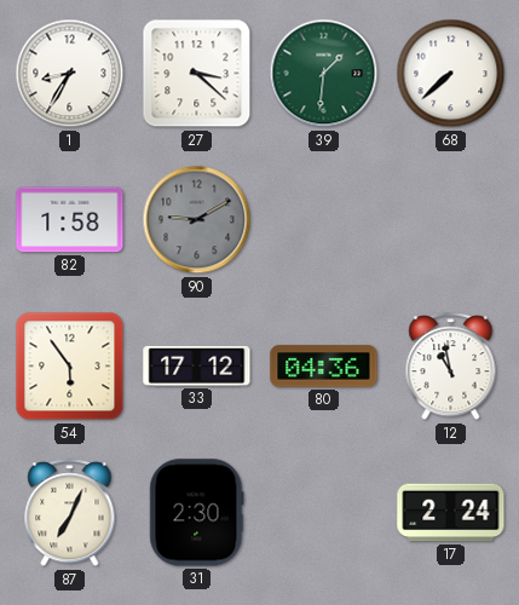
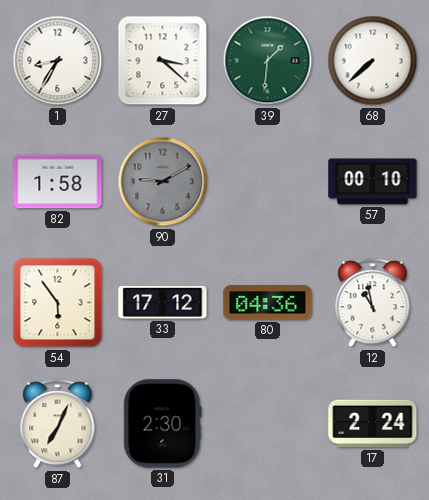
57: none -> 00:10 (373, 182)
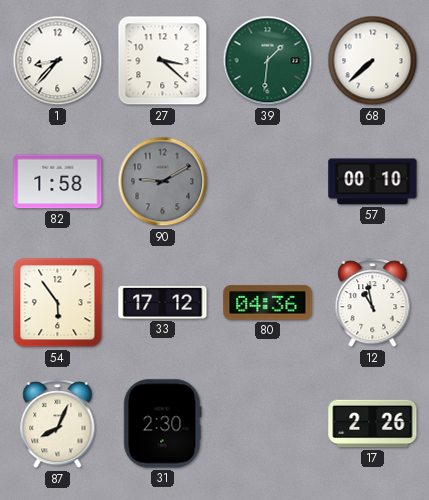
1: 8:35 -> 8:37 (58, 61)
87: 7:04 -> 8:04 (58, 424)
17: 2:24 -> 2:26 (373, 424)
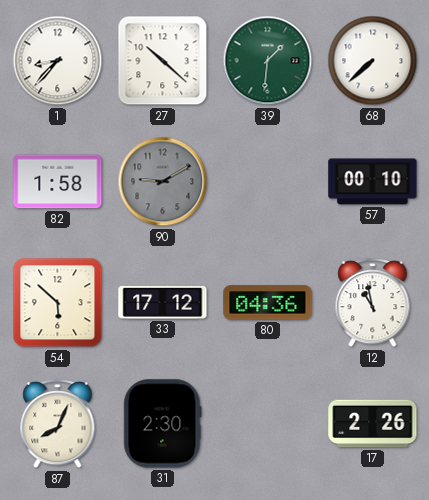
27: 3:22 -> 10:22 (163, 61)
54: 5:54 -> 5:52 (58, 303)
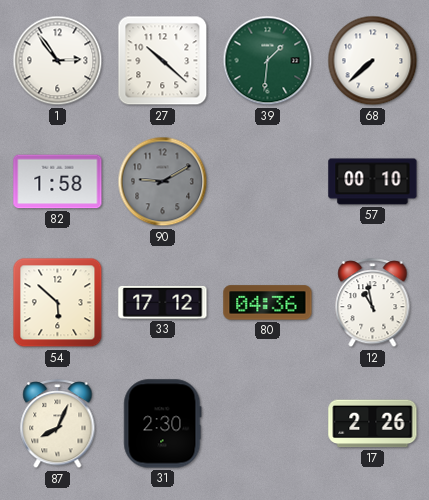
1: 8:37 -> 2:54 (58, 61)
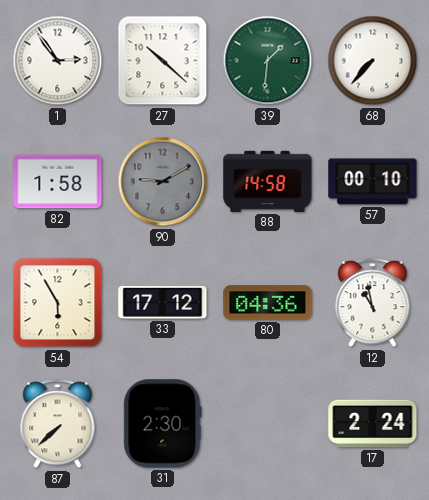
68: 7:38 -> 7:37 (373, 61)
88: none -> 14:58 (268, 181)
54: 5:52 -> 5:55 (58, 303)
87: 8:04 -> 7:38 (58, 424)
17: 2:26 -> 2:24 (373, 424)
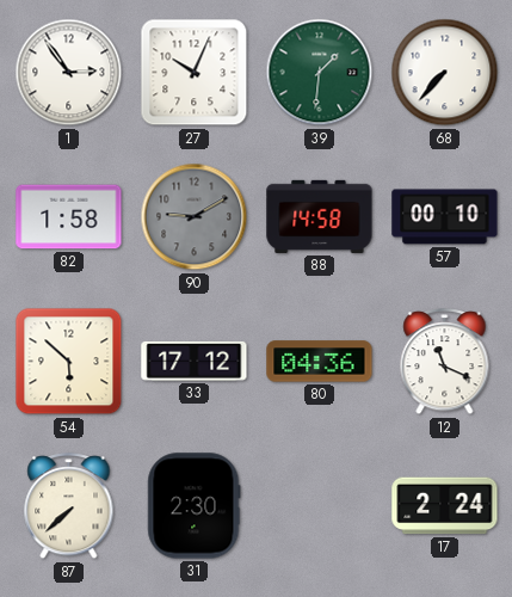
27: 10:22 -> 10:04 (195, 73)
54: 5:55 -> 5:52 (69, 362)
12: 10:58 -> 11:19 (445, 362)
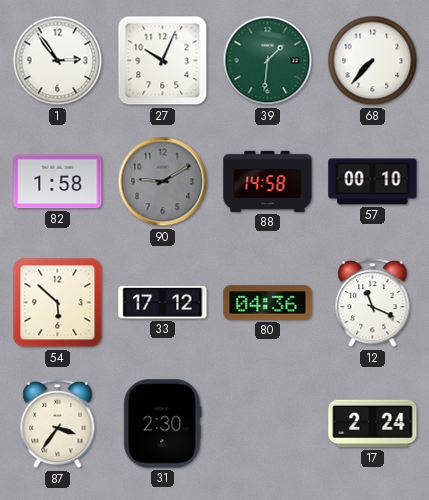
87: 7:38 -> 3:36 (58, 424)
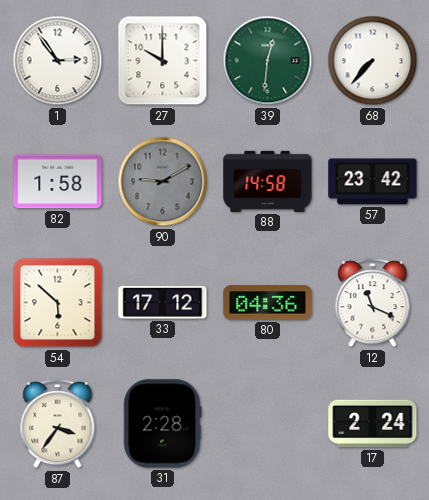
27: 10:04 -> 10:00 (163, 61)
39: 1:31 -> 12:31 (268, 61)
57: 00:10 -> 23:42 (373, 182)
31: 2:30 -> 2:28 (163, 424)
